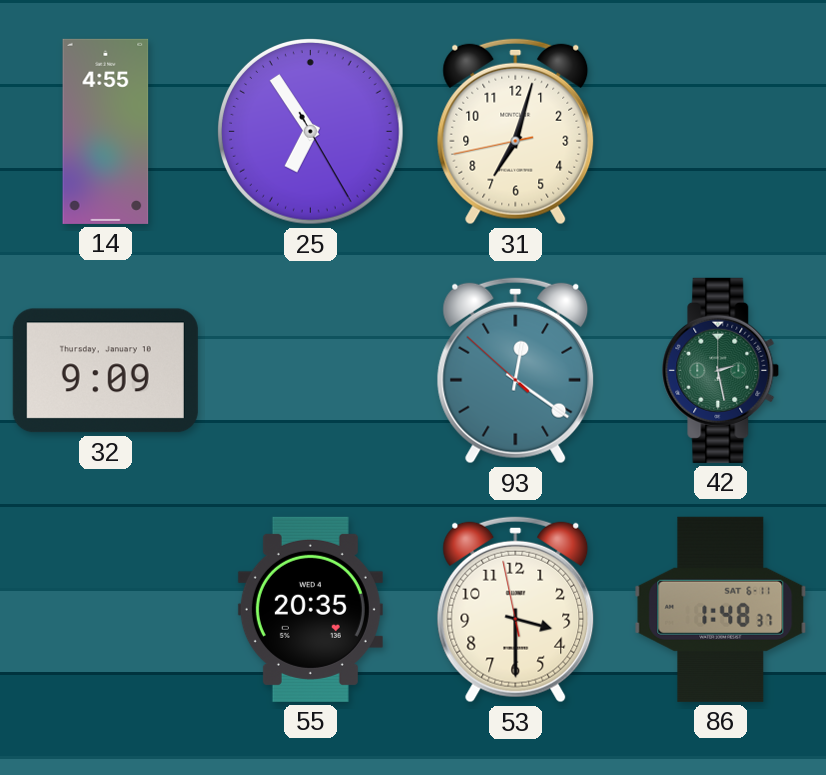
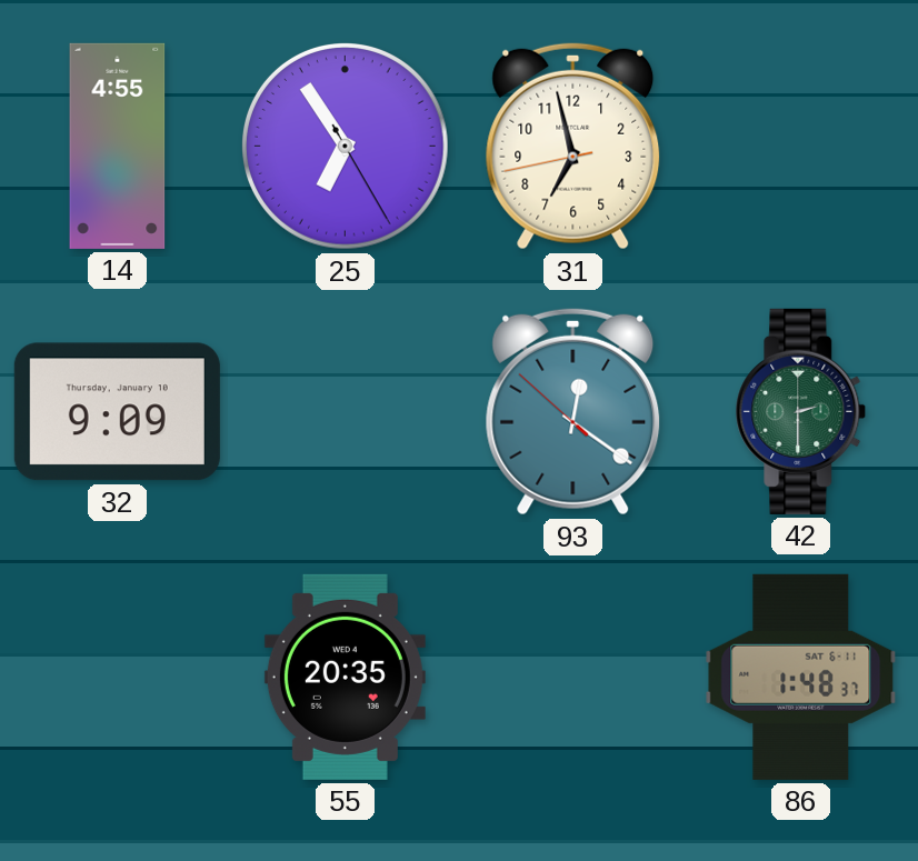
31: 7:02 -> 6:57 (573, 146)
42: 2:28 -> 2:30 (801, 411)
53: 3:29 -> none (516, 609)
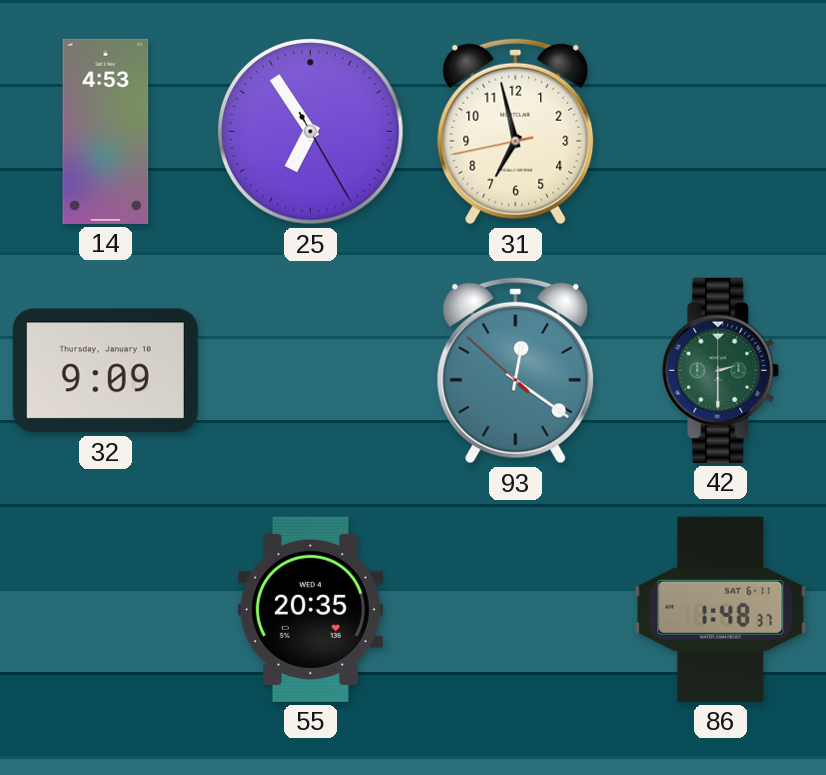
14: 4:55 -> 4:53 (106, 131)
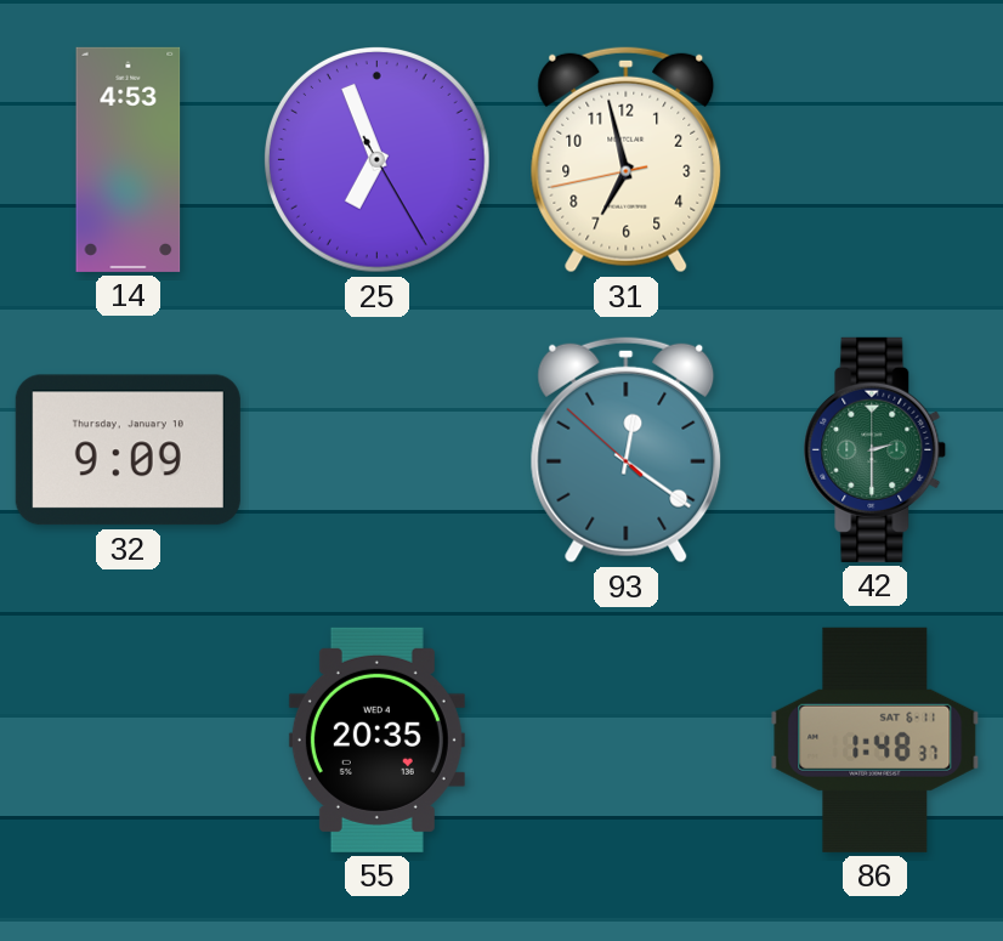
25: 6:54 -> 6:56 (378, 160)
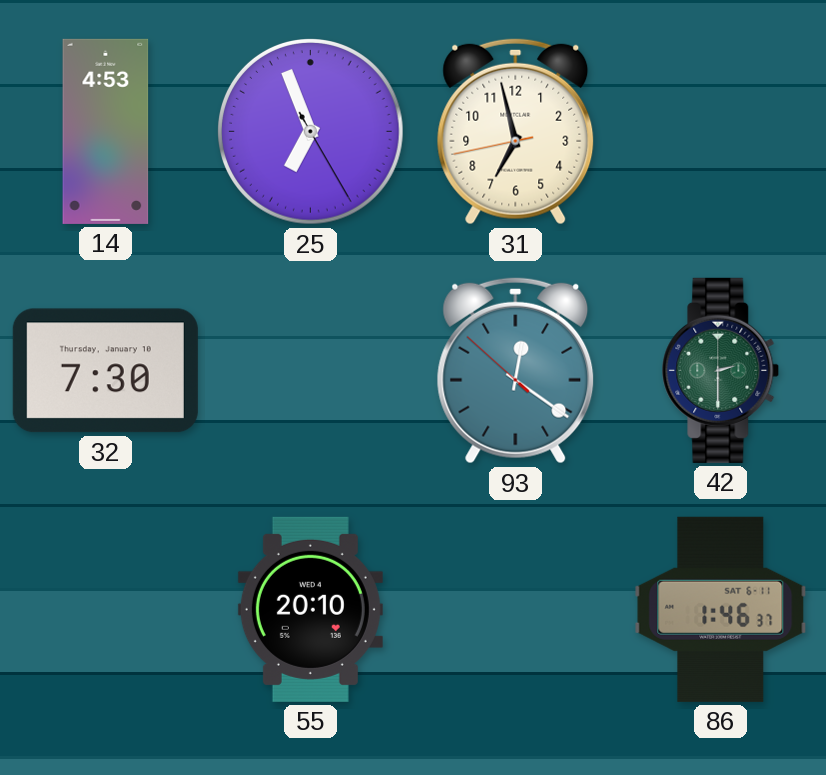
32: 9:09 -> 7:30 (105, 371)
55: 20:35 -> 20:10 (310, 609)
86: 1:48 -> 1:46 (721, 609)
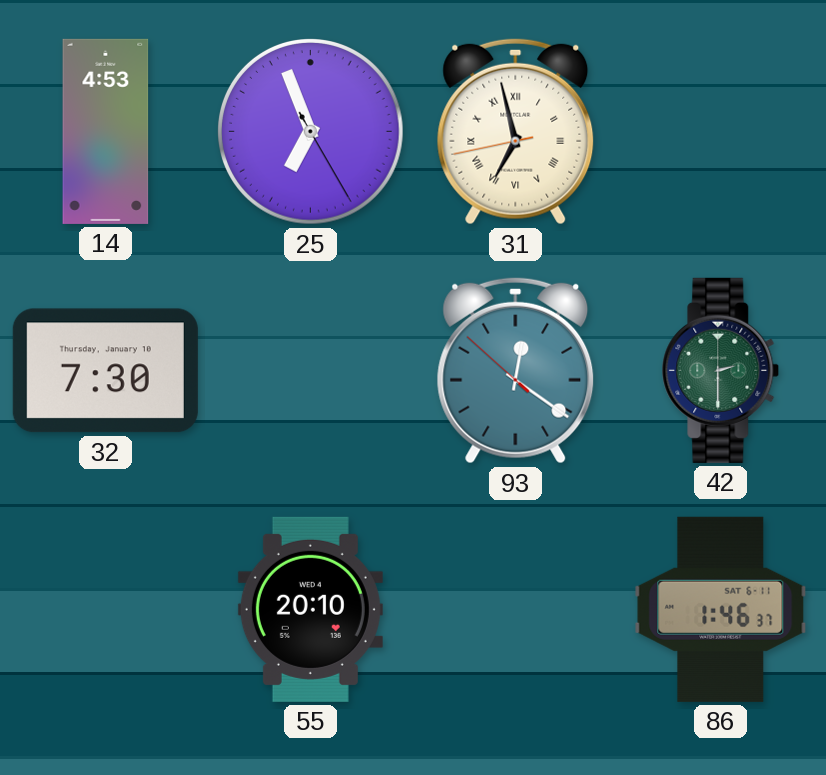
31 numerals: Arabic -> Roman (516, 131)
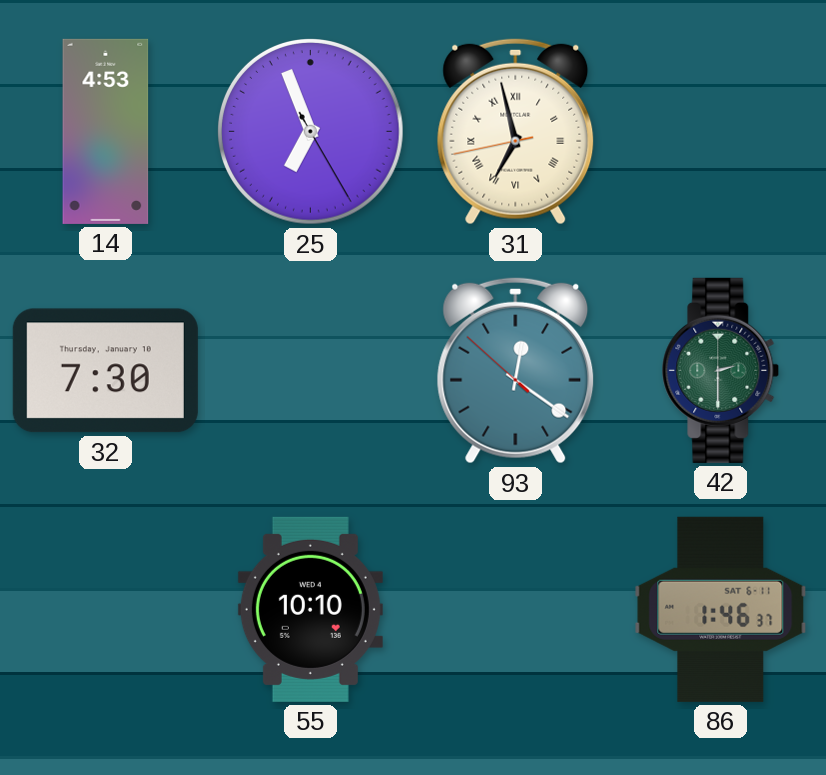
55: 20:10 -> 10:10 (310, 609)
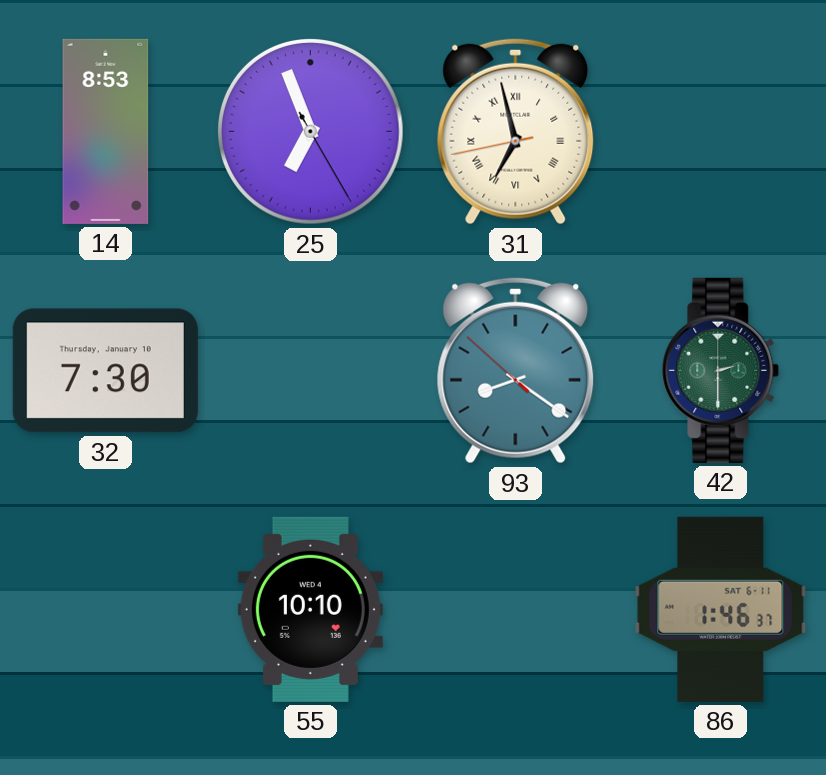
14: 4:53 -> 8:53 (106, 131)
93: 12:20 -> 8:20 (516, 370)
